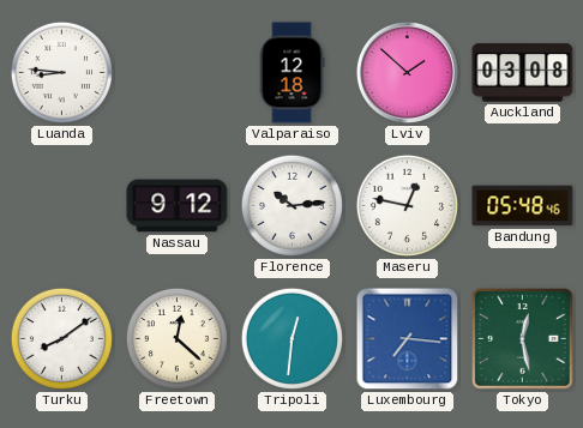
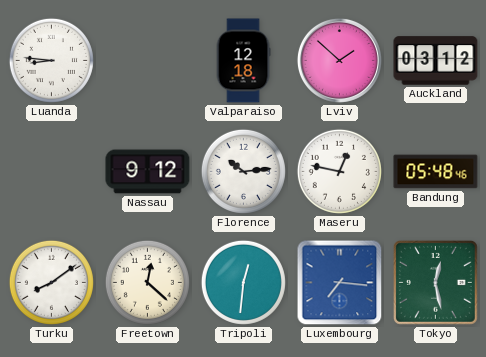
Auckland: 03:08 -> 03:12 (436, 61)
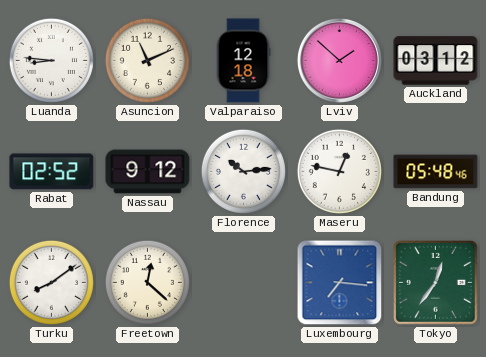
Asuncion: none -> 11:11 (147, 60)
Rabat: none -> 02:52 (52, 172)
Tripoli: 12:31 -> none (243, 282)
Tokyo: 12:28 -> 12:36 (435, 282)
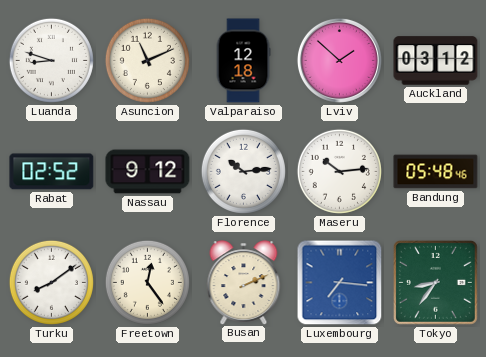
Luanda: 8:46 -> 8:48 (51, 60)
Maseru: 12:47 -> 10:14 (339, 171)
Freetown: 12:22 -> 12:24 (147, 282)
Busan: none -> 2:11 (244, 282)
Tokyo: 12:36 -> 8:36 (435, 282)
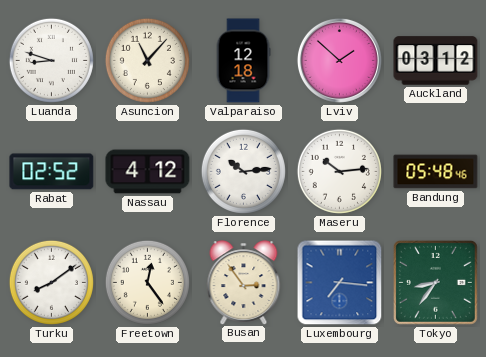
Asuncion: 11:11 -> 11:07 (147, 60)
Nassau: 9:12 -> 4:12 (148, 172)
Busan: 2:11 -> 2:54 (244, 282)
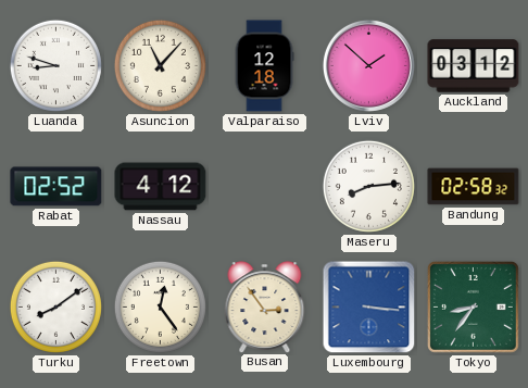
Florence: 10:14 -> none (243, 171)
Maseru: 10:14 -> 8:14 (368, 186)
Bandung: 05:48 -> 02:58 (474, 187)
Luxembourg: 7:16 -> 3:16 (369, 308)
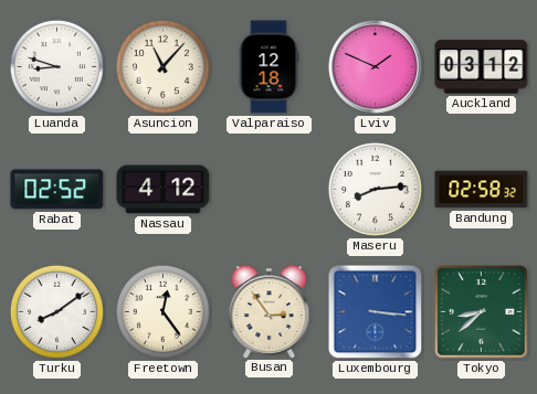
Lviv: 1:52 -> 1:49 (375, 66)
Tokyo: 8:36 -> 8:38 (481, 311)
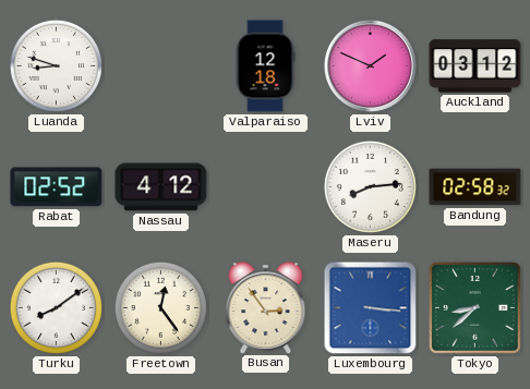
Asuncion: 11:07 -> none (162, 66)
